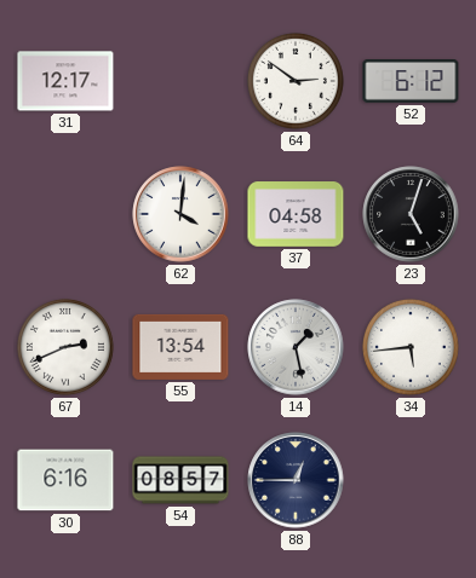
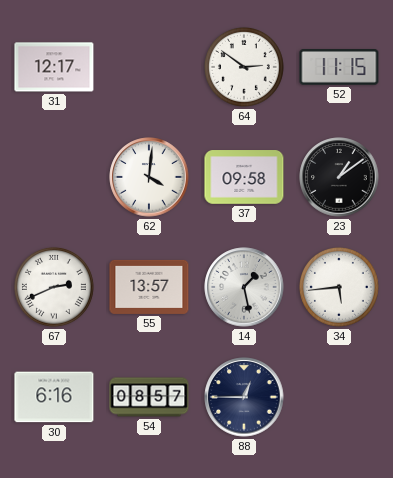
52: 6:12 -> 11:15 (339, 68)
37: 04:58 -> 09:58 (244, 177)
23: 5:03 -> 1:09 (339, 177)
55: 13:54 -> 13:57 (149, 287)
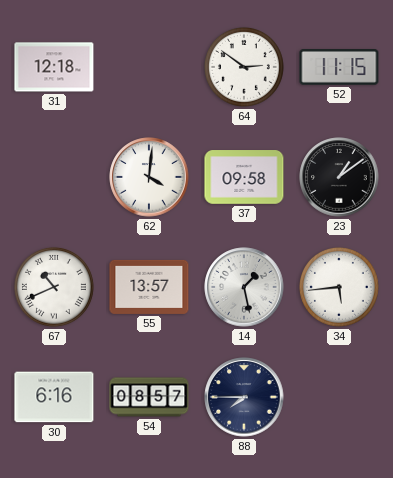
31: 12:17 -> 12:18 (54, 67)
67: 2:41 -> 10:41 (54, 287)
88: 12:45 -> 7:45 (244, 397)
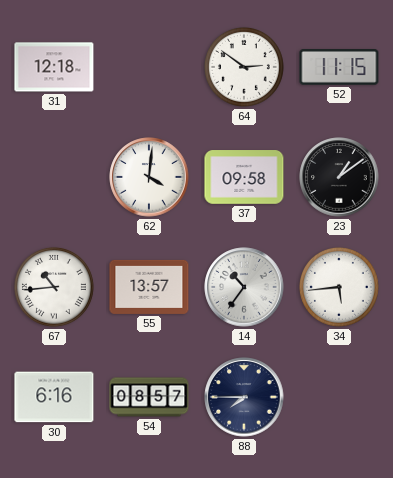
67: 10:41 -> 10:44 (54, 287)
14: 1:28 -> 10:36 (244, 287)
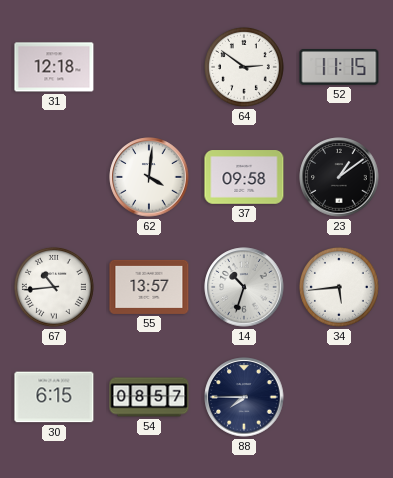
14: 10:36 -> 10:33 (244, 287)
30: 6:16 -> 6:15 (54, 397)
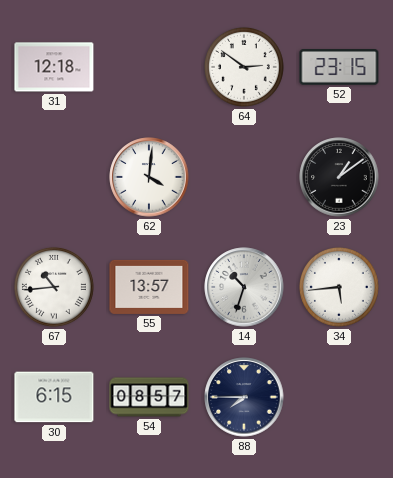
52: 11:15 -> 23:15 (339, 68)
37: 09:58 -> none (244, 177)
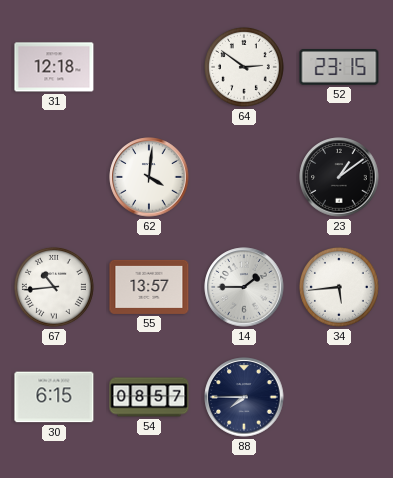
14: 10:33 -> 1:45 (244, 287)
